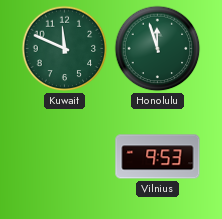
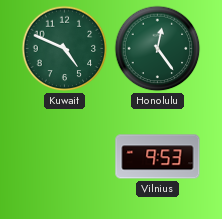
Kuwait: 11:49 -> 4:49 (65, 49)
Honolulu: 11:57 -> 12:24 (158, 49)
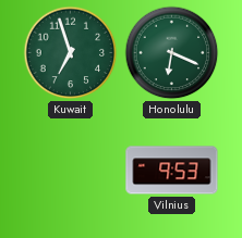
Kuwait: 4:49 -> 6:57 (71, 53)
Honolulu: 12:24 -> 6:19 (172, 53)
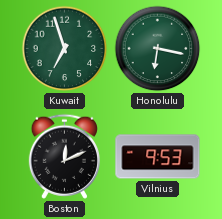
Honolulu: 6:19 -> 6:17 (158, 49)
Boston: none -> 12:11 (64, 156)
